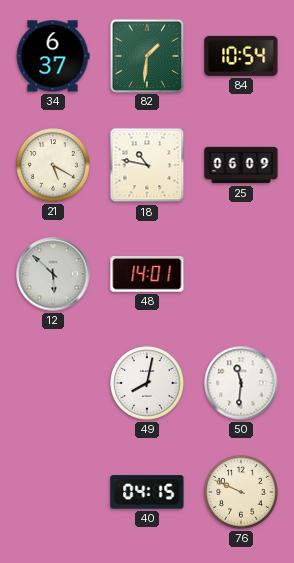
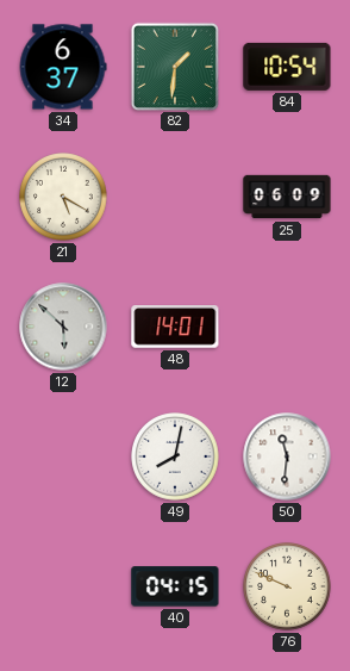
18: 10:47 -> none (147, 165)
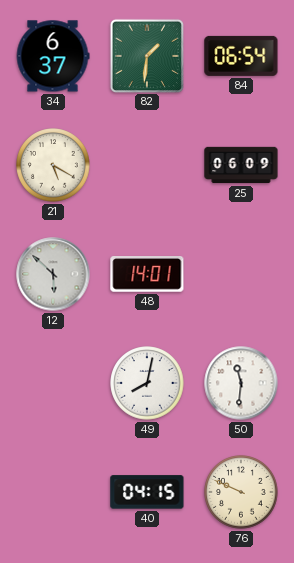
84: 10:54 -> 06:54 (241, 56)
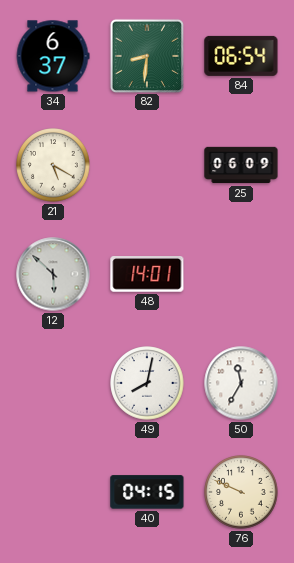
82: 1:31 -> 8:31 (146, 55)
50: 11:31 -> 11:35 (241, 383)
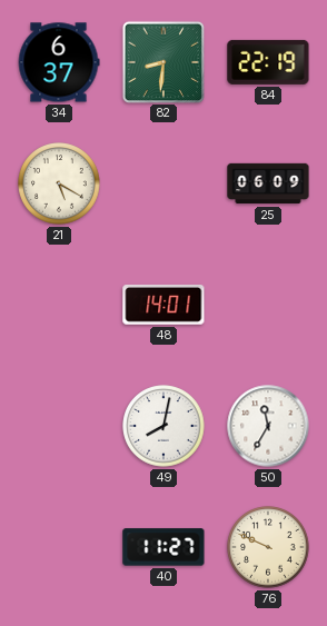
84: 06:54 -> 22:19 (268, 62)
12: 5:52 -> none (53, 274)
40: 04:15 -> 11:27 (163, 547)
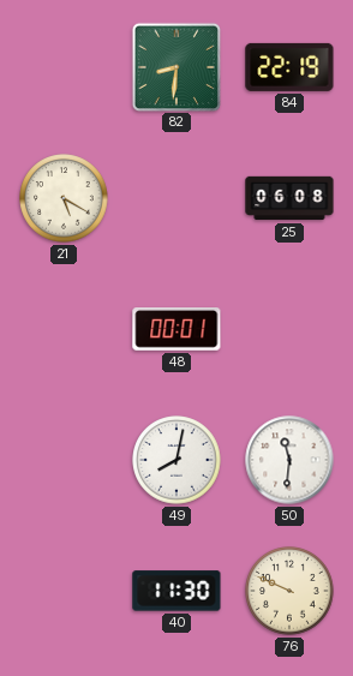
34: 6:37 -> none (59, 62)
25: 06:09 -> 06:08 (289, 198)
48: 14:01 -> 00:01 (176, 330)
50: 11:35 -> 11:31 (289, 460)
40: 11:27 -> 11:30 (176, 591)
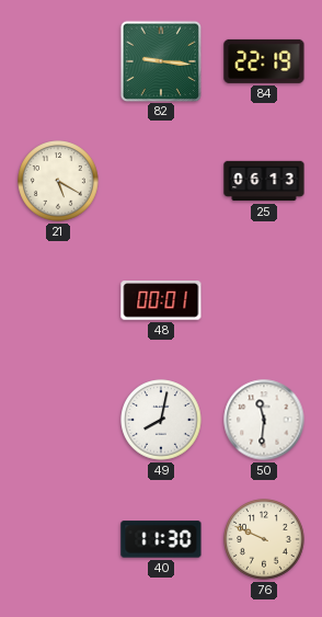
82: 8:31 -> 9:16 (160, 60)
25: 06:08 -> 06:13 (264, 181)
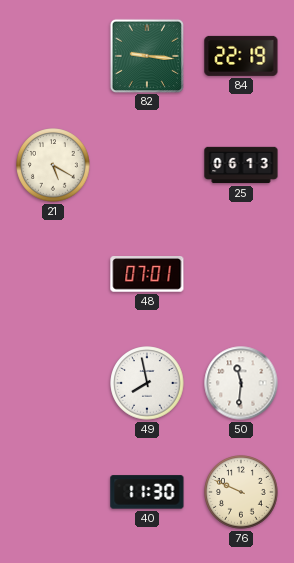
48: 00:01 -> 07:01 (147, 275)
49: 8:02 -> 7:58 (147, 383)
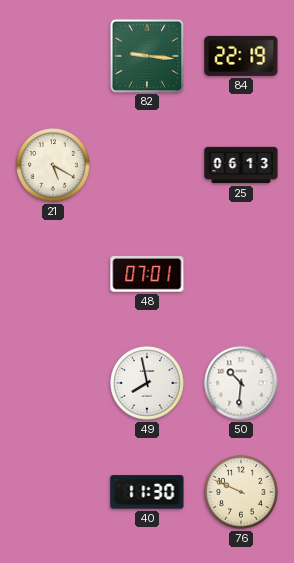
50: 11:31 -> 10:31 (241, 383)
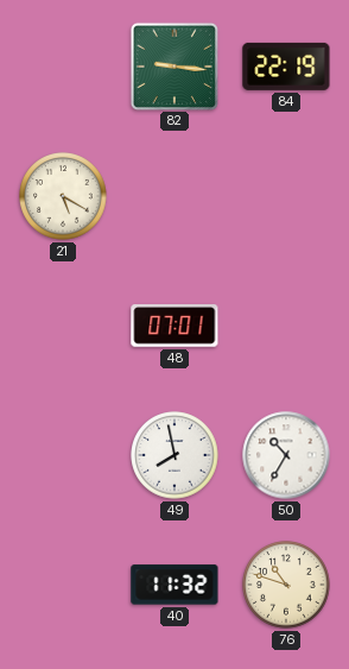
25: 06:13 -> none (241, 165)
50: 10:31 -> 10:35 (286, 455)
40: 11:30 -> 11:32 (174, 585)
76: 9:49 -> 10:48 (286, 585)
